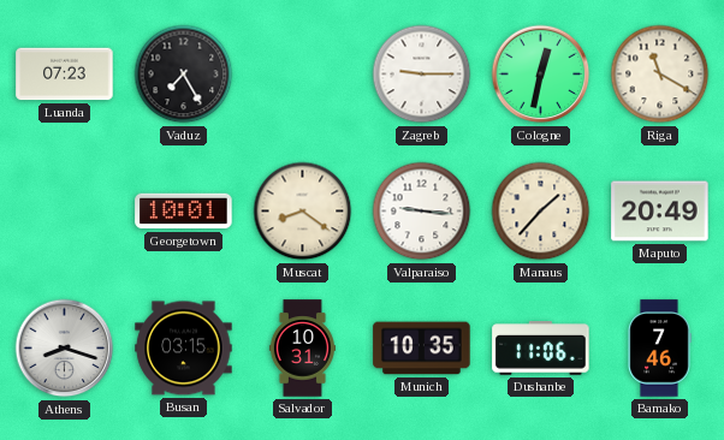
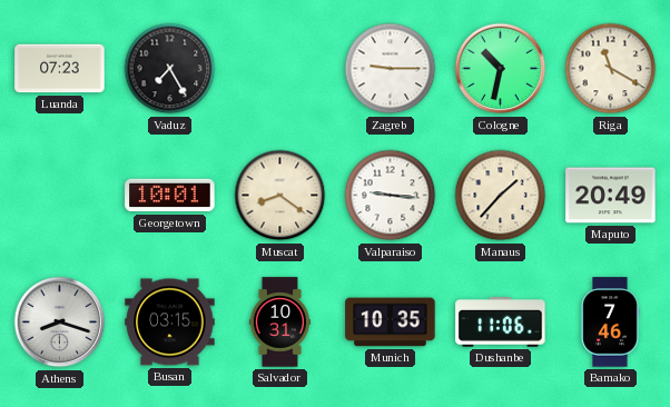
Cologne: 12:32 -> 10:32 (501, 69)
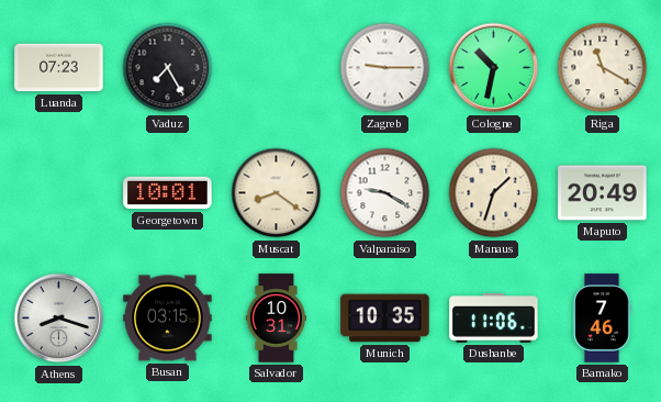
Valparaiso: 9:16 -> 9:20 (385, 193)
Manaus: 1:37 -> 1:33 (494, 193)
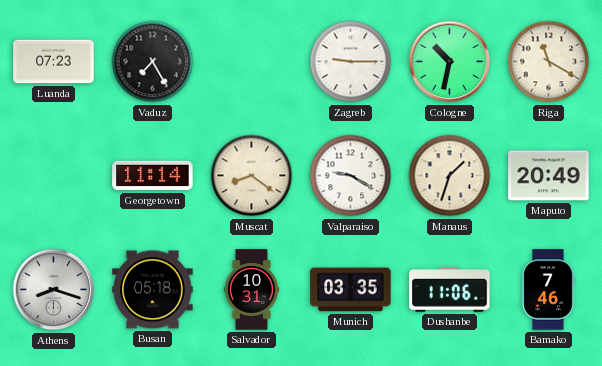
Georgetown: 10:01 -> 11:14 (153, 176)
Busan: 03:15 -> 05:18 (153, 290)
Munich: 10:35 -> 03:35 (351, 290)
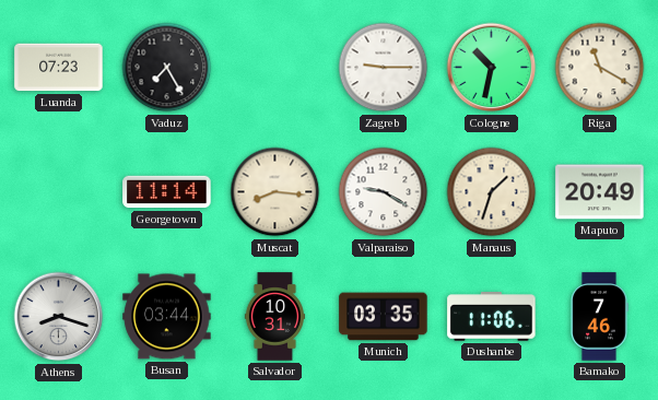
Muscat: 8:21 -> 8:16 (275, 192)
Busan: 05:18 -> 03:44 (167, 317)
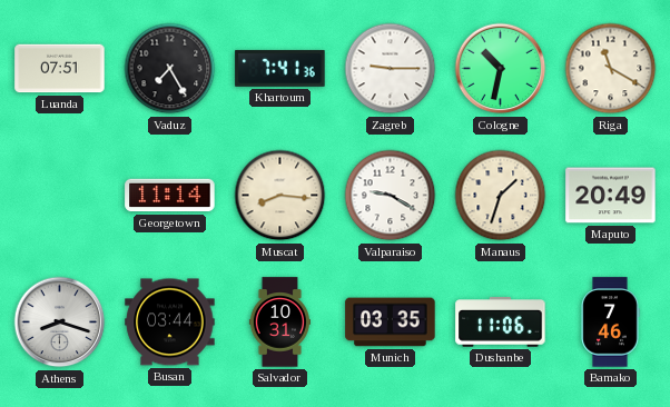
Luanda: 07:23 -> 07:51 (60, 69)
Khartoum: none -> 7:41 (280, 68)
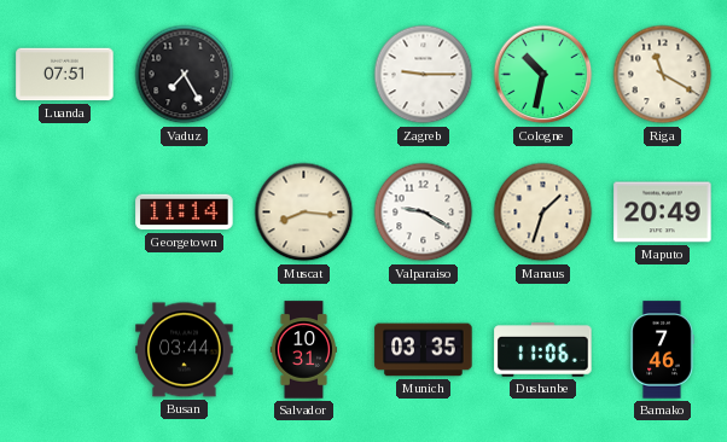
Khartoum: 7:41 -> none (280, 68)
Athens: 8:18 -> none (60, 322)
